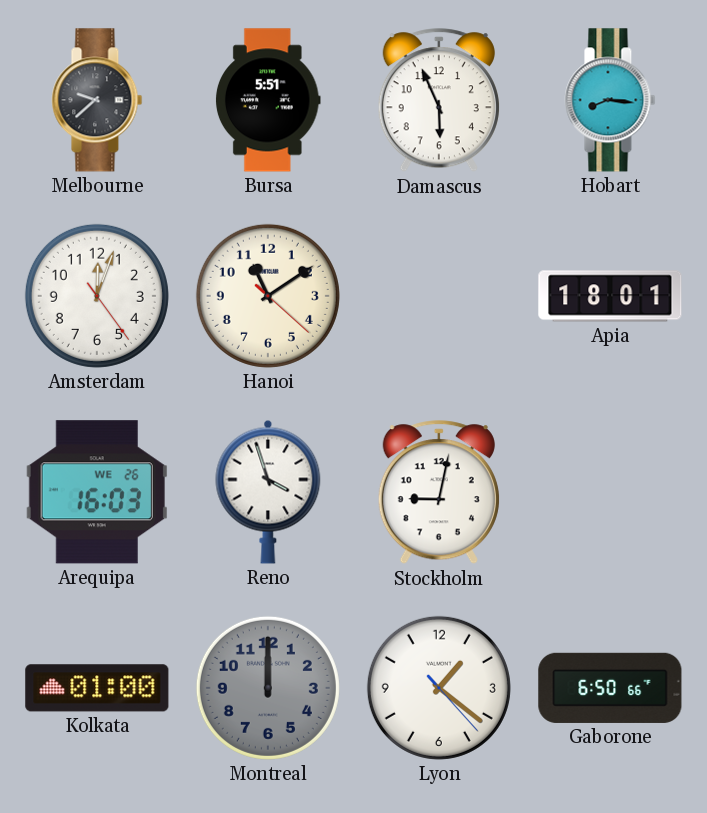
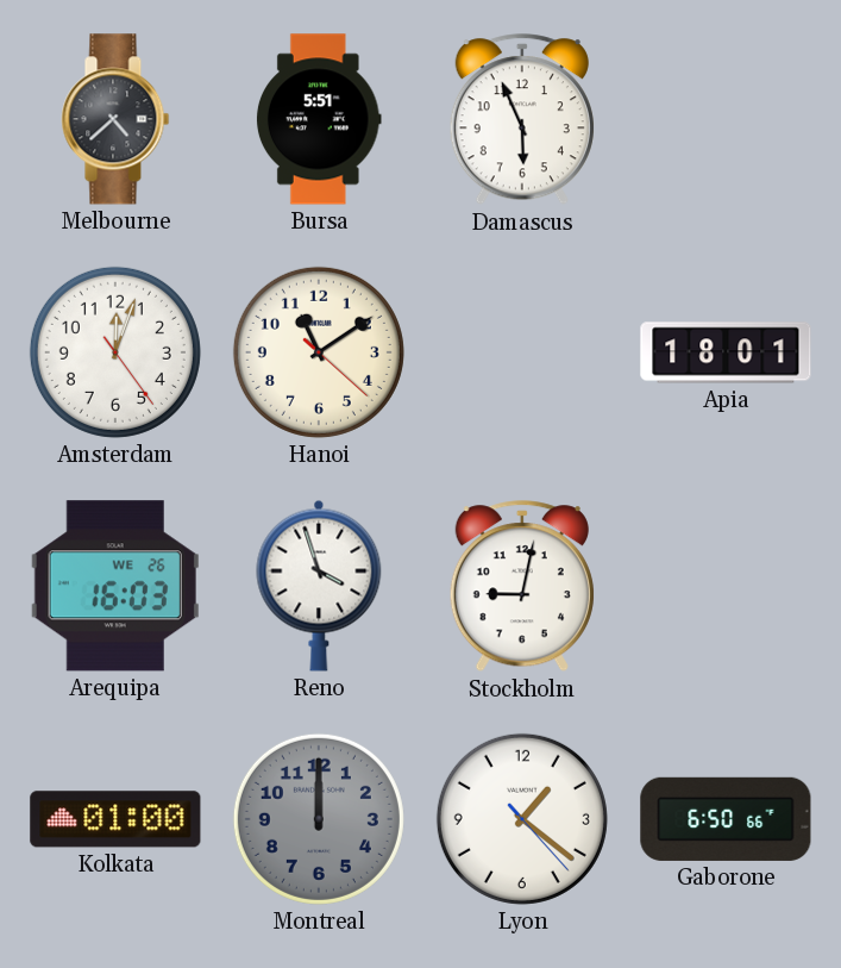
Melbourne: 9:38 -> 4:38 (115, 119)
Hobart: 8:16 -> none (610, 100)
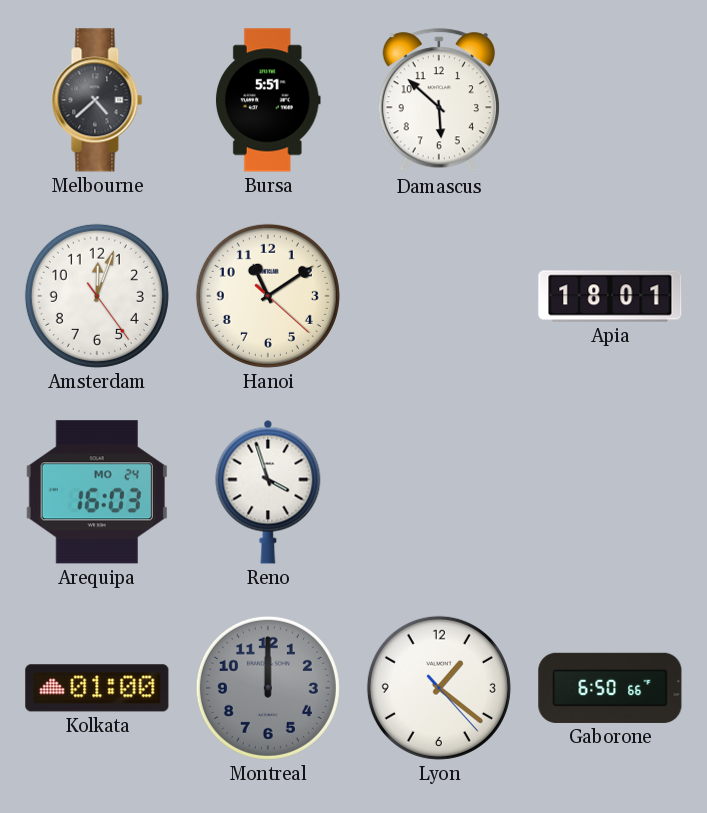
Damascus: 5:56 -> 5:52 (439, 101)
Arequipa date: WE 26 -> MO 24 (97, 492)
Stockholm: 9:02 -> none (522, 587)
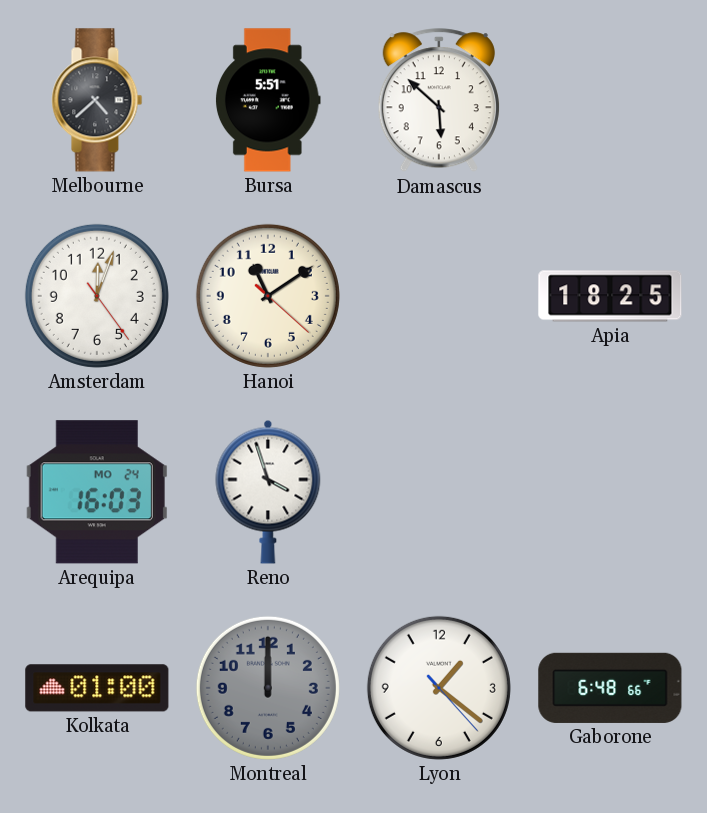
Apia: 18:01 -> 18:25 (610, 296)
Gaborone: 6:50 -> 6:48 (610, 688)
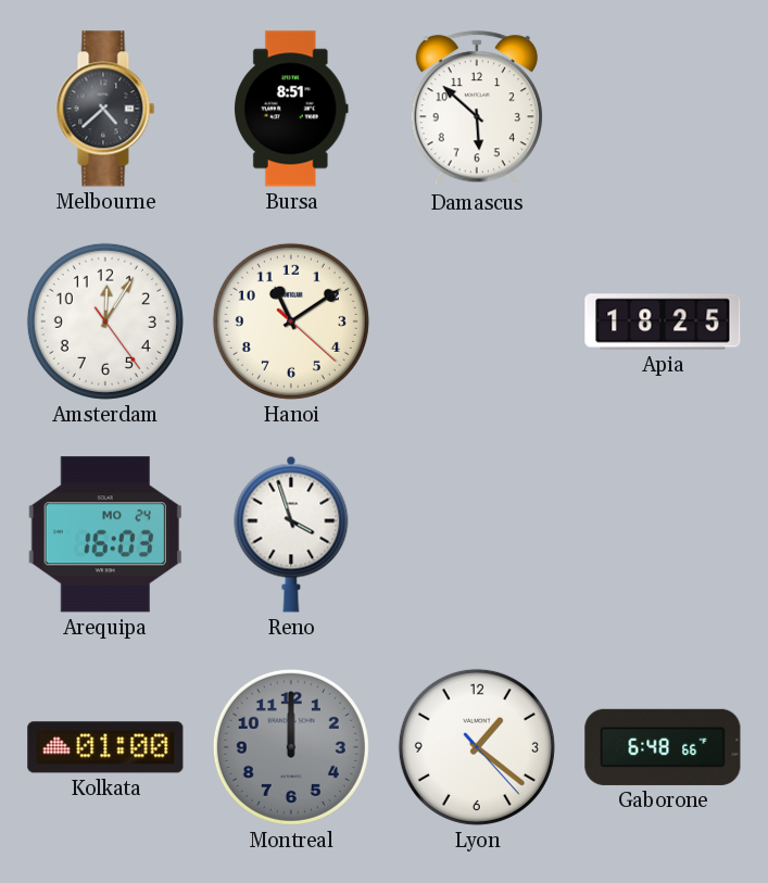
Bursa: 5:51 -> 8:51 (291, 109)
Amsterdam: 12:03 -> 12:05 (105, 321)
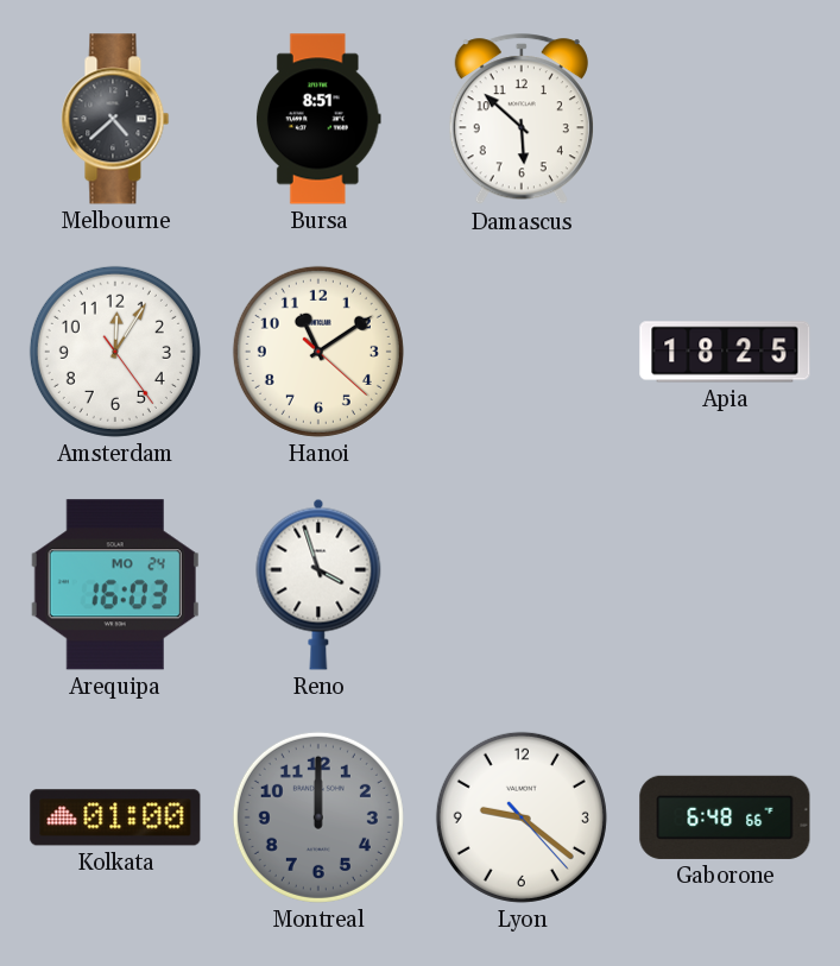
Lyon: 1:21 -> 9:21 (522, 817)
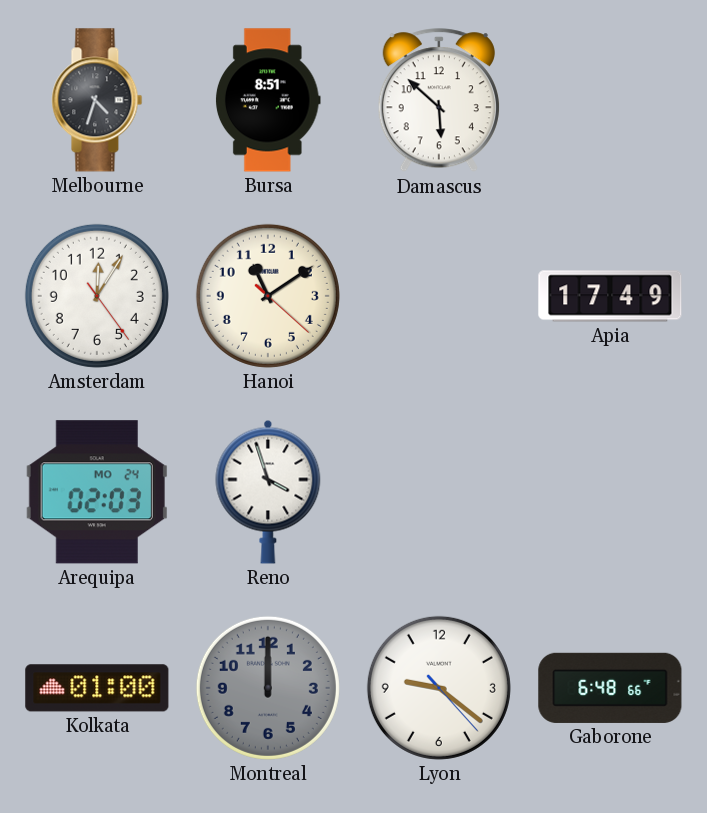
Melbourne: 4:38 -> 4:33 (97, 100)
Apia: 18:25 -> 17:49 (610, 296)
Arequipa: 16:03 -> 02:03 (97, 492)
